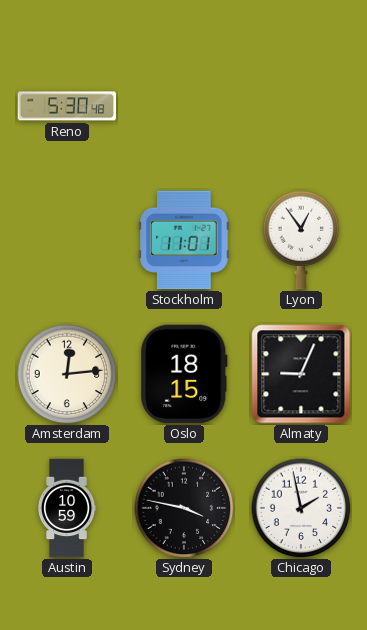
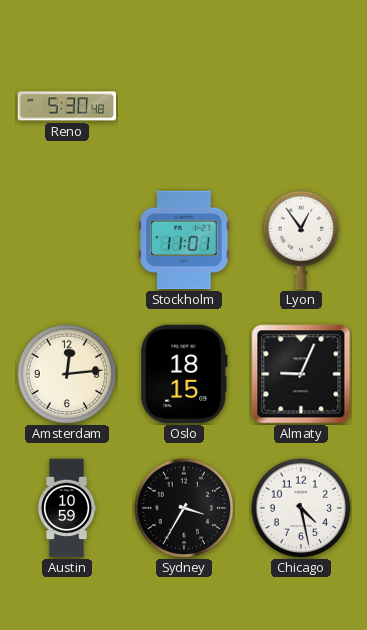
Sydney: 3:47 -> 3:35 (184, 508)
Chicago: 1:58 -> 4:28 (301, 508)
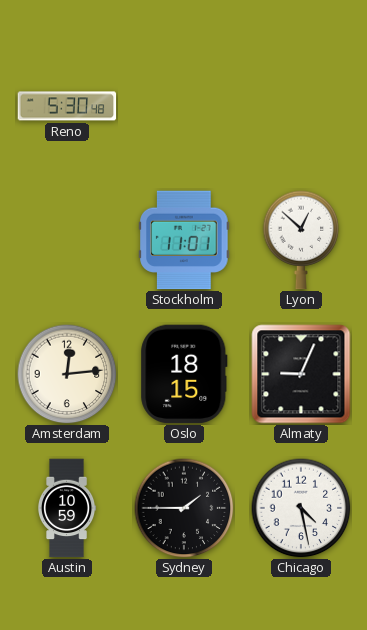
Lyon: 12:54 -> 12:52 (301, 240)
Sydney: 3:35 -> 1:45 (184, 508)
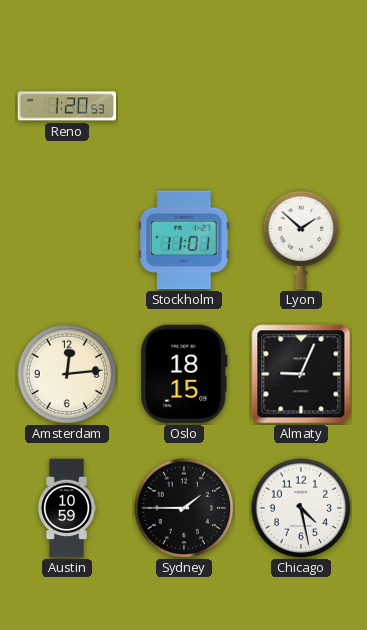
Reno: 5:30 -> 1:20 (67, 106)
Lyon: 12:52 -> 1:52 (301, 240)
